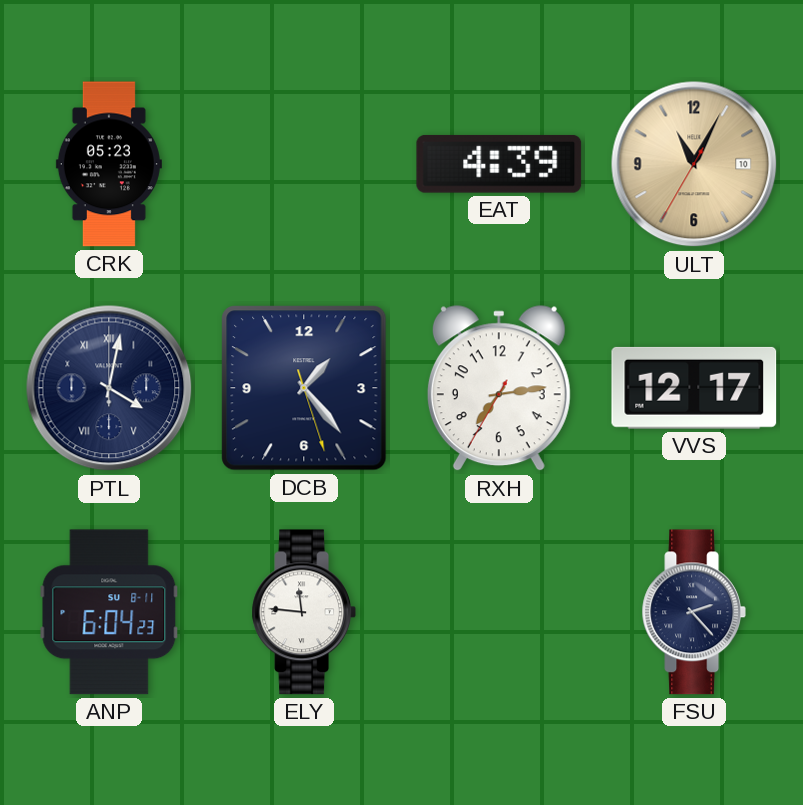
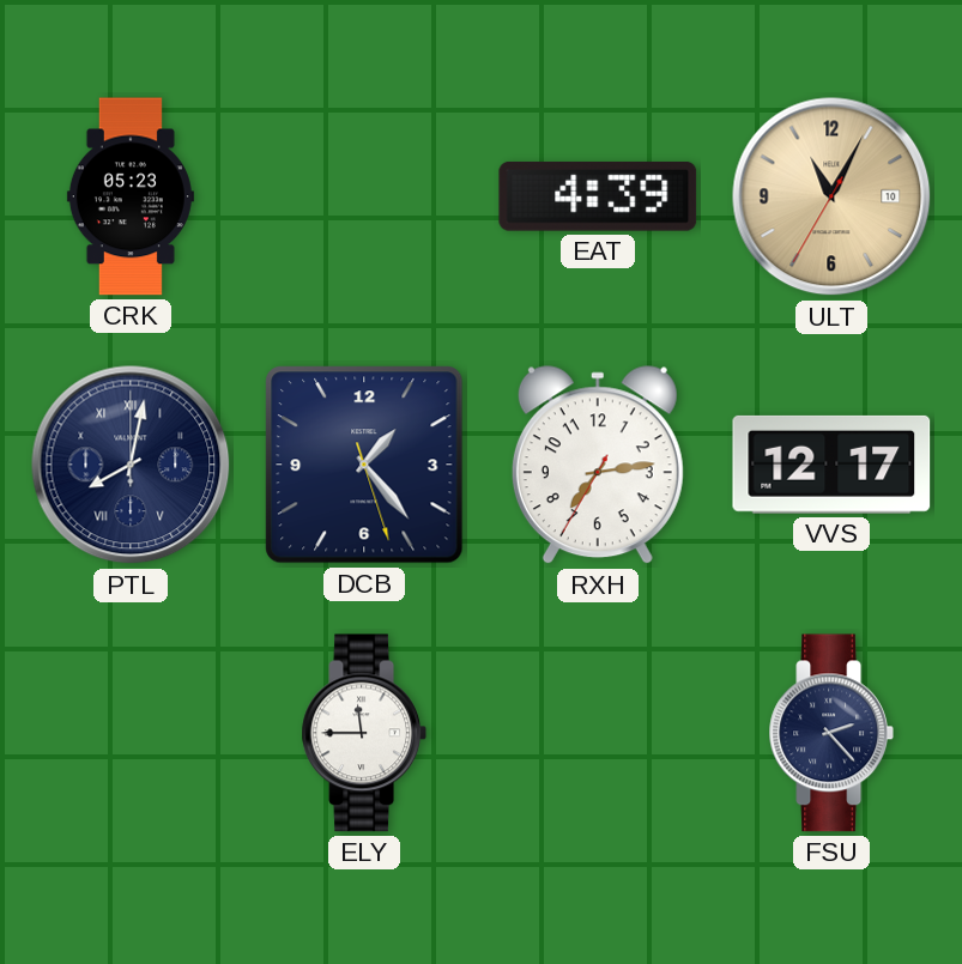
PTL: 4:02 -> 8:02 (131, 465)
ANP: 6:04 -> none (109, 612)
ELY: 11:46 -> 11:45 (363, 733)
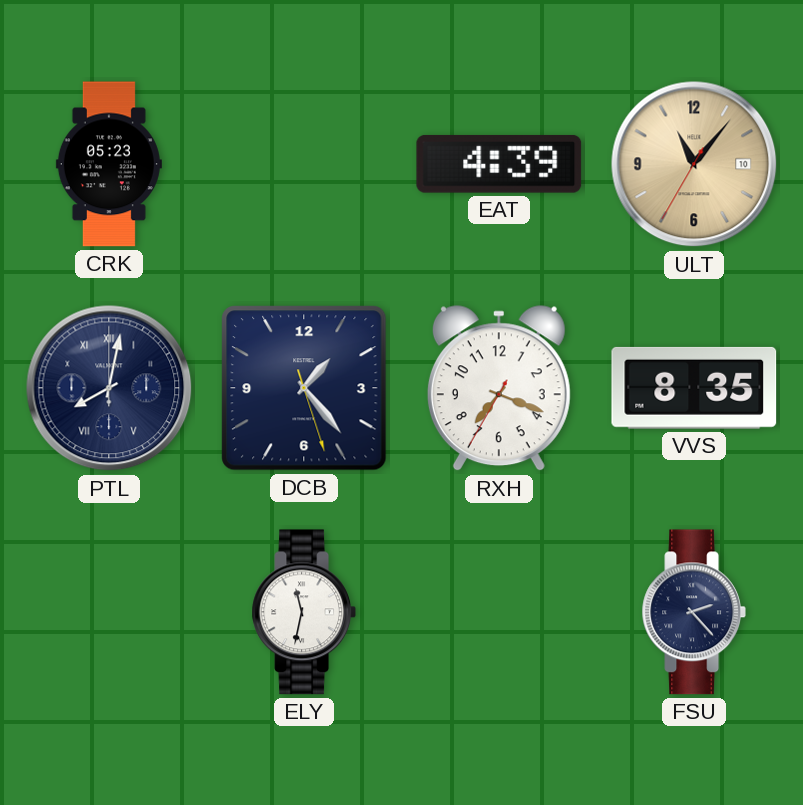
ULT: 11:04 -> 11:06 (694, 164)
RXH: 7:13 -> 7:18 (499, 389)
VVS: 12:17 -> 8:35 (694, 388)
ELY: 11:45 -> 11:32 (303, 612)
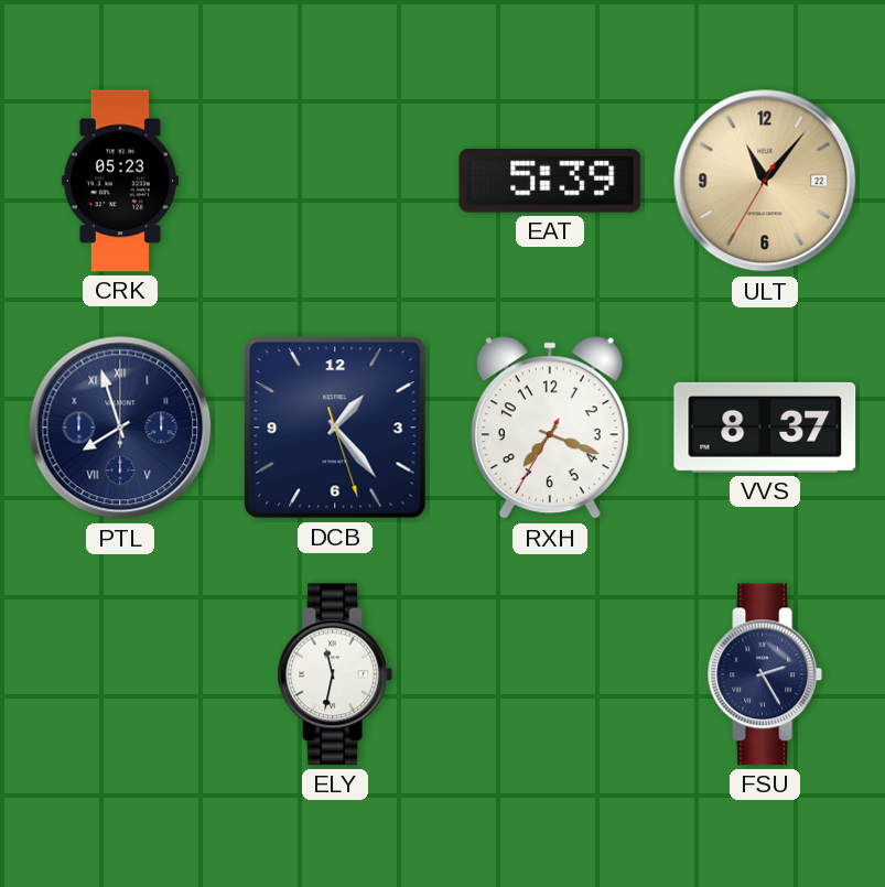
EAT: 4:39 -> 5:39 (550, 181)
ULT date: 10 -> 22 (765, 181)
PTL: 8:02 -> 7:57 (120, 428)
VVS: 8:35 -> 8:37 (765, 428)
FSU: 2:23 -> 2:25 (764, 674)
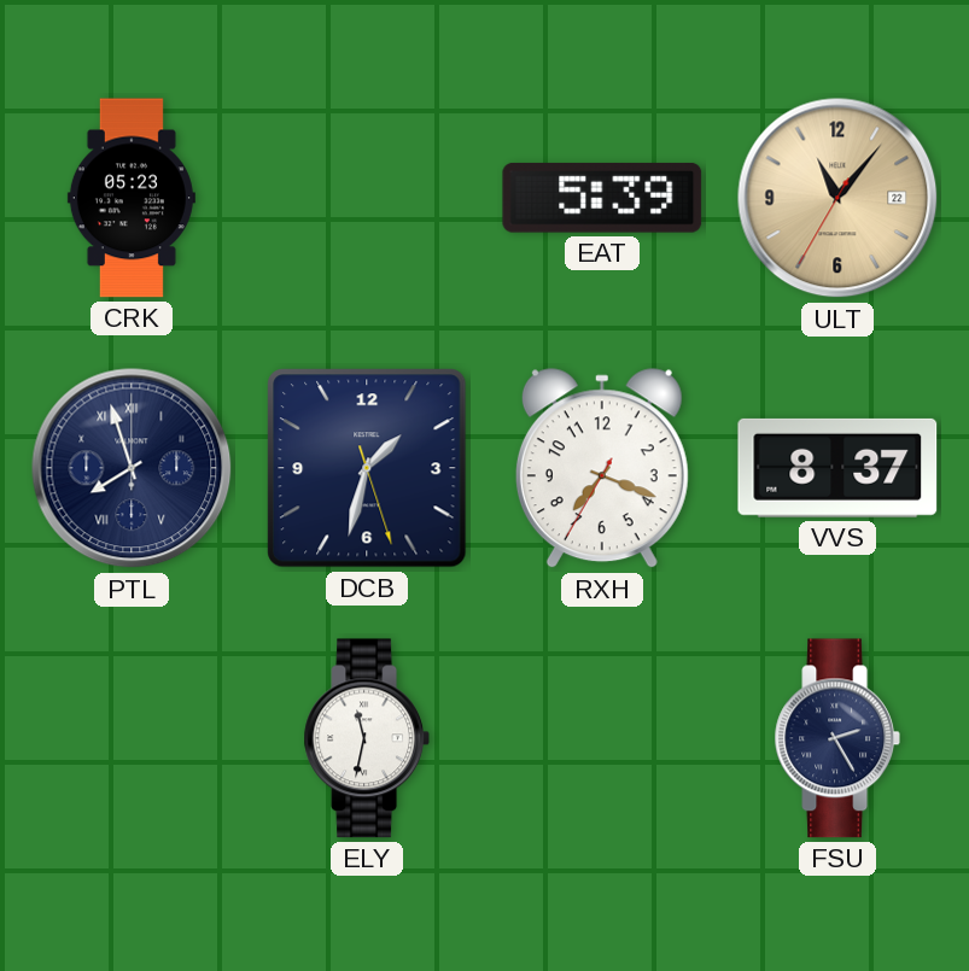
DCB: 1:23 -> 1:32 (367, 468)
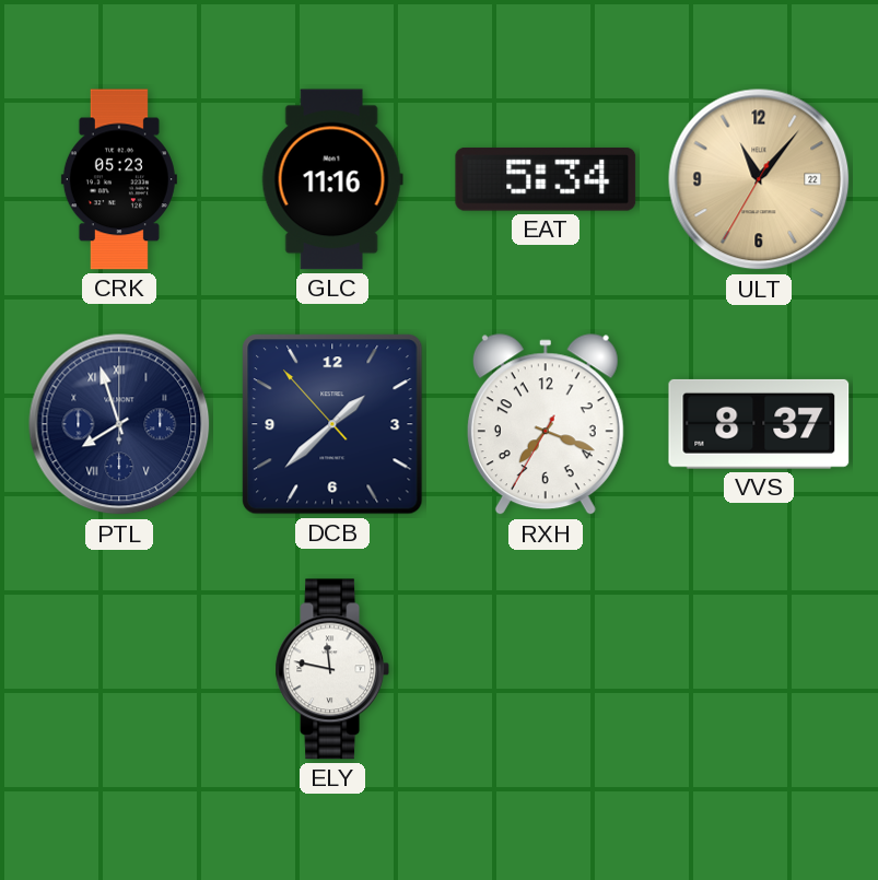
GLC: none -> 11:16 (332, 179)
EAT: 5:39 -> 5:34 (546, 179)
DCB: 1:32 -> 1:37 (332, 424)
ELY: 11:32 -> 11:47 (331, 669)
FSU: 2:25 -> none (836, 738)
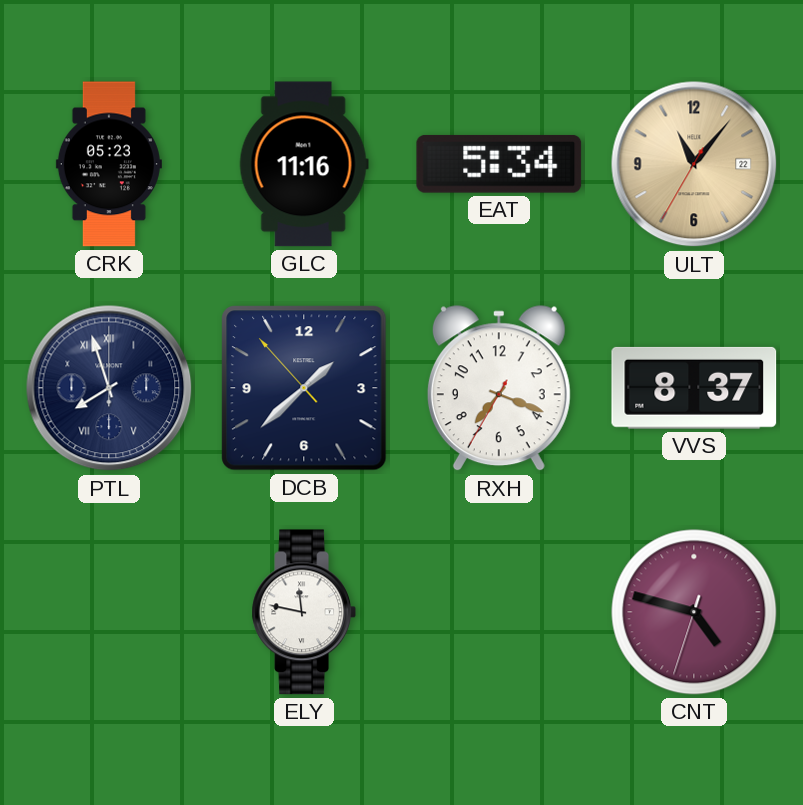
CNT: none -> 4:47 (694, 612)
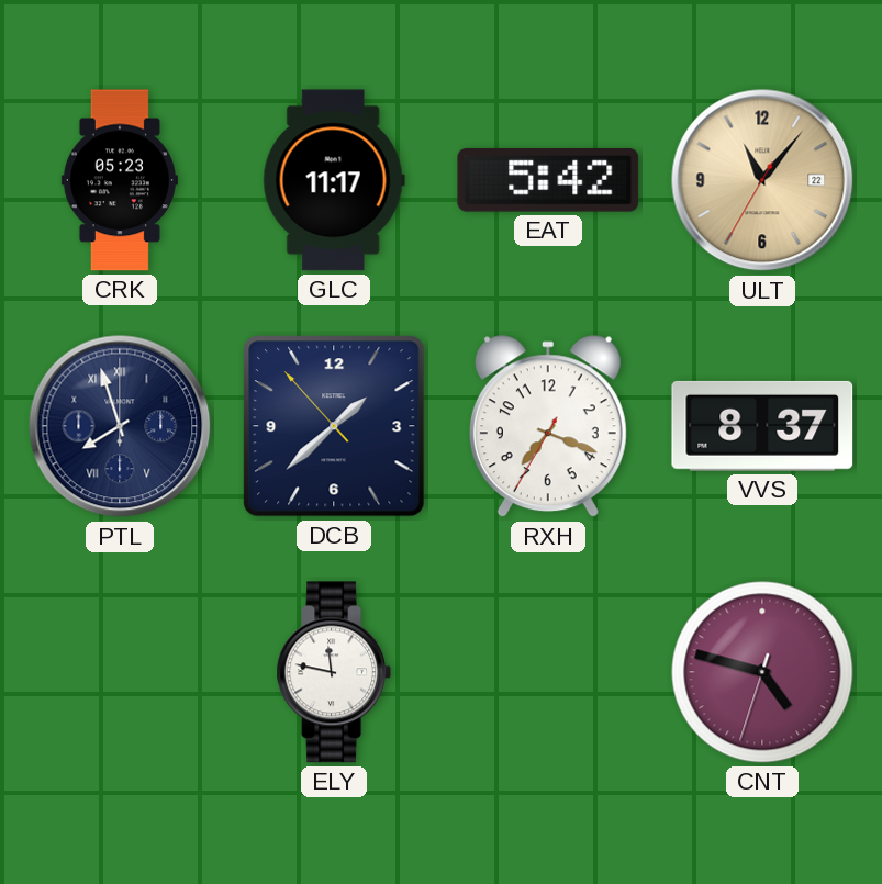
GLC: 11:16 -> 11:17 (334, 180)
EAT: 5:34 -> 5:42 (548, 180)
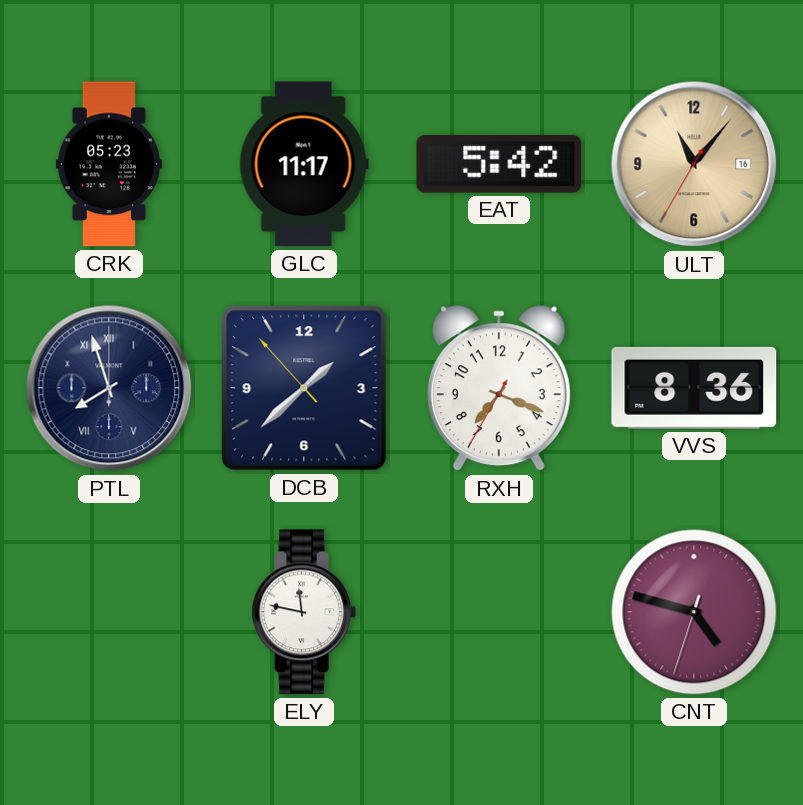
ULT date: 22 -> 16 (694, 164)
VVS: 8:37 -> 8:36 (694, 388)
